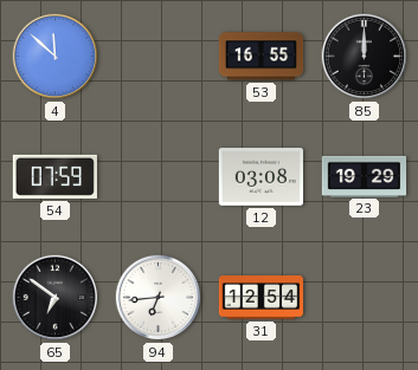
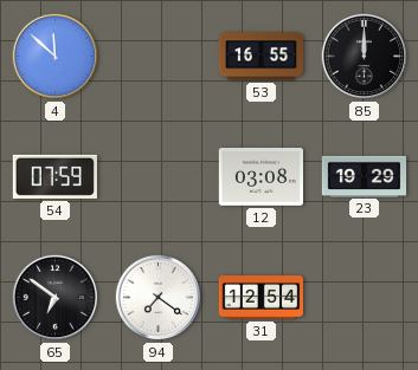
94: 6:44 -> 7:21 (159, 298)
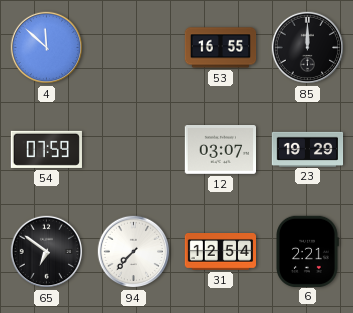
12: 03:08 -> 03:07 (220, 150)
94: 7:21 -> 7:37 (134, 252)
6: none -> 2:21 (307, 251)
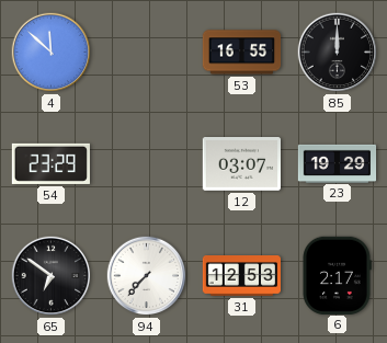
54: 07:59 -> 23:29 (50, 163)
31: 12:54 -> 12:53 (242, 276)
6: 2:21 -> 2:17 (337, 275)
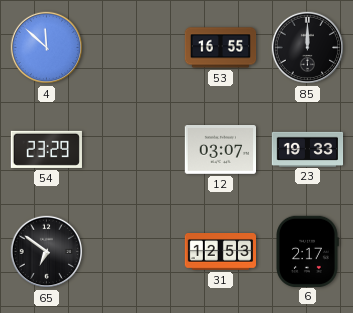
23: 19:29 -> 19:33 (308, 149)
94: 7:37 -> none (147, 276)
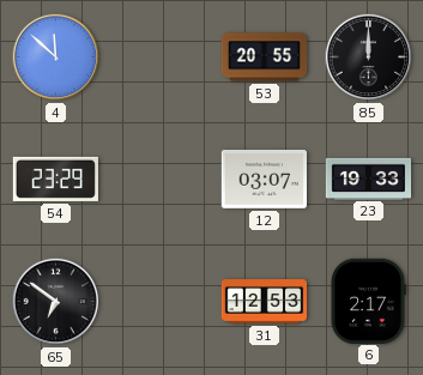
53: 16:55 -> 20:55 (265, 58)
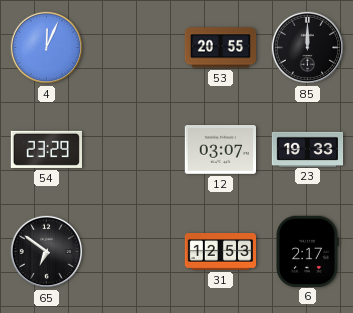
4: 11:52 -> 12:04 (47, 48)
